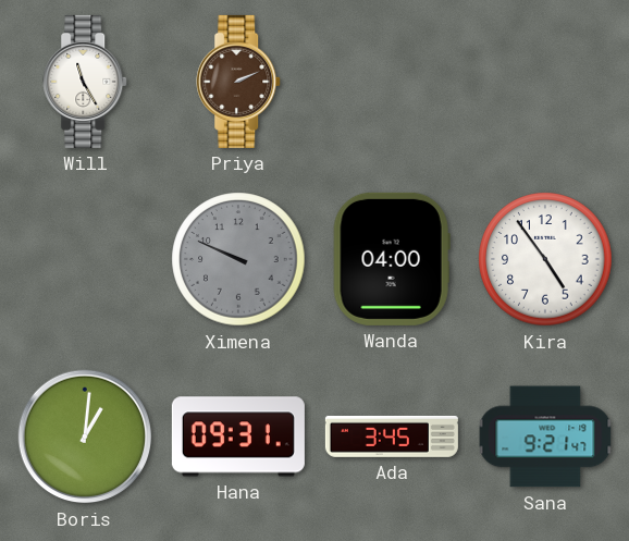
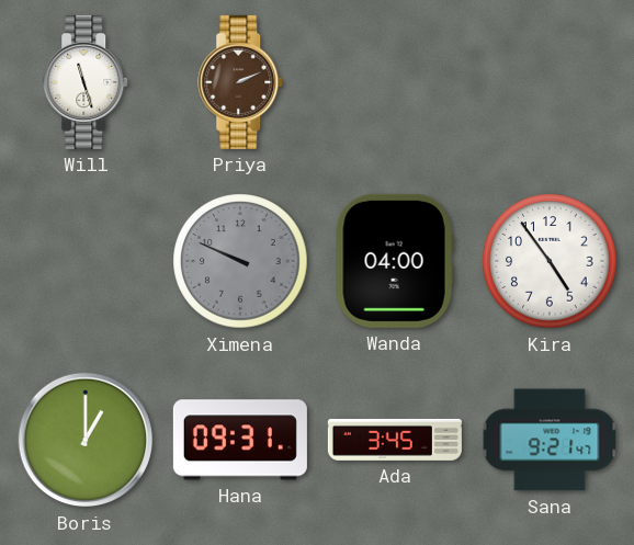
Will: 11:25 -> 11:27 (87, 82)
Boris: 1:01 -> 1:00 (86, 440)
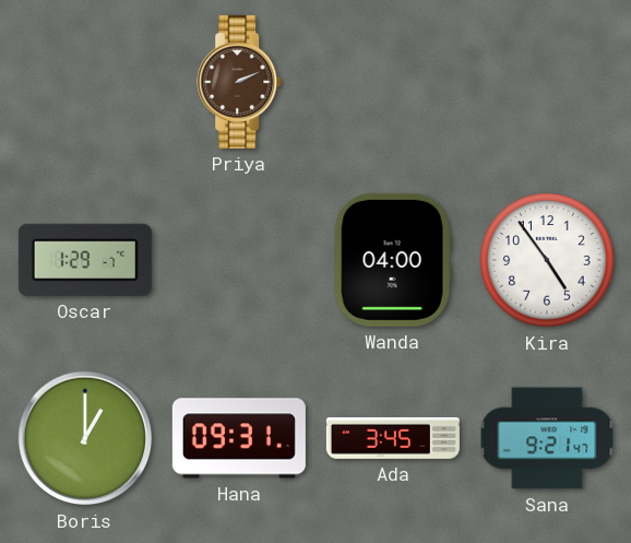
Will: 11:27 -> none (87, 82)
Oscar: none -> 1:29 (85, 260)
Ximena: 9:49 -> none (240, 261)
